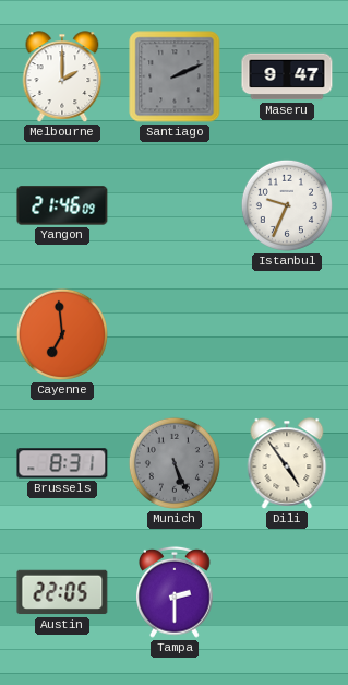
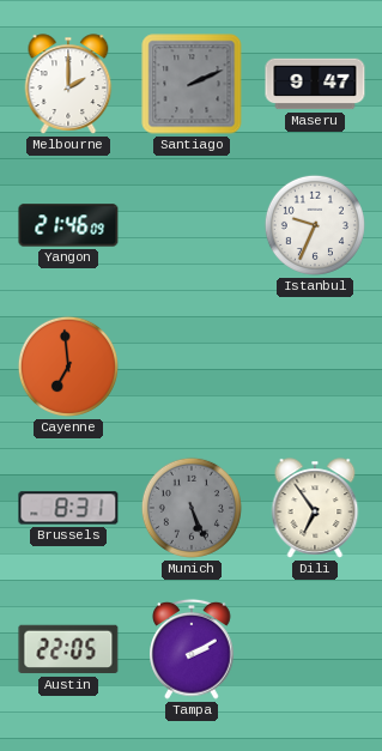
Dili: 4:54 -> 6:54 (315, 508)
Tampa: 2:30 -> 2:10 (192, 649)
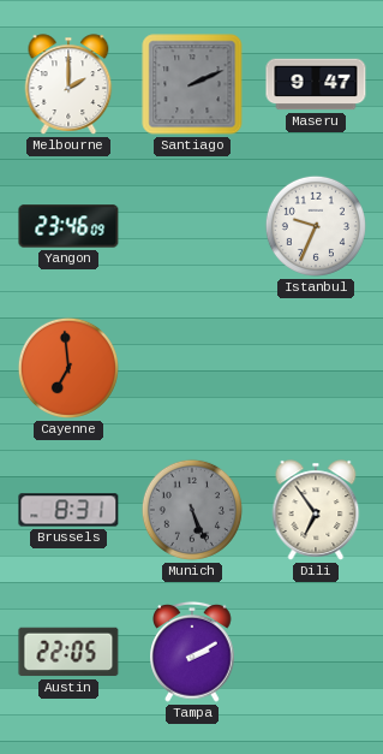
Yangon: 21:46 -> 23:46 (68, 226)
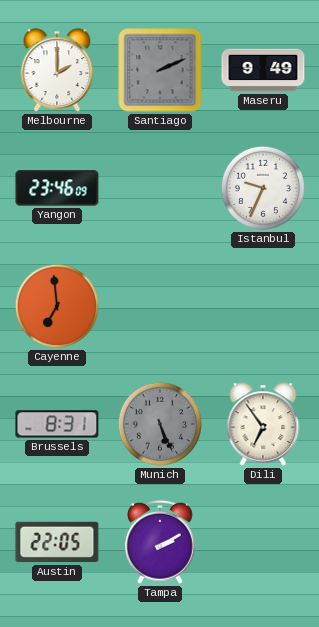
Maseru: 9:47 -> 9:49 (263, 70)
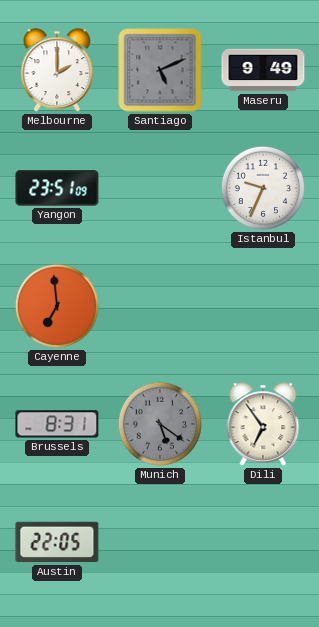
Santiago: 2:11 -> 5:11 (160, 70)
Yangon: 23:46 -> 23:51 (57, 188)
Munich: 5:26 -> 5:21 (160, 424)
Tampa: 2:10 -> none (160, 542)
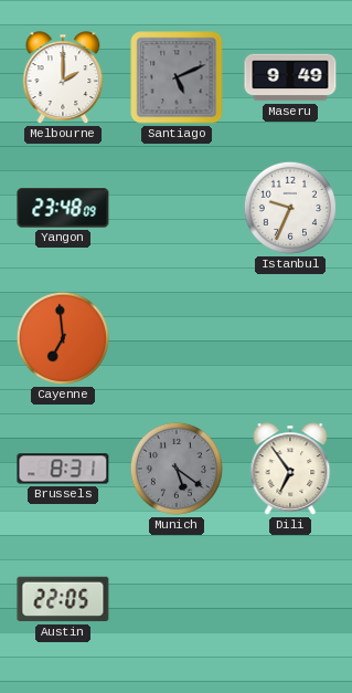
Yangon: 23:51 -> 23:48 (63, 208)
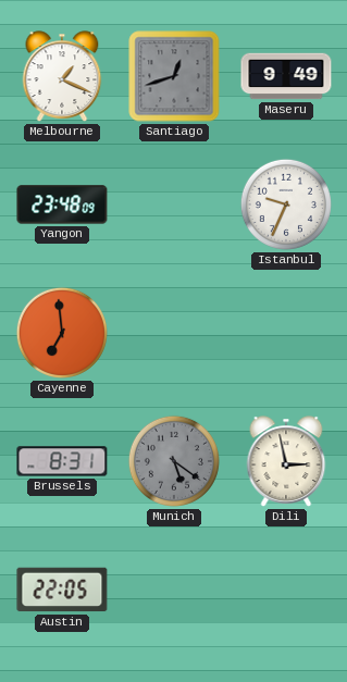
Melbourne: 2:00 -> 1:19 (62, 76)
Santiago: 5:11 -> 12:42 (174, 76)
Dili: 6:54 -> 2:58 (286, 461)
